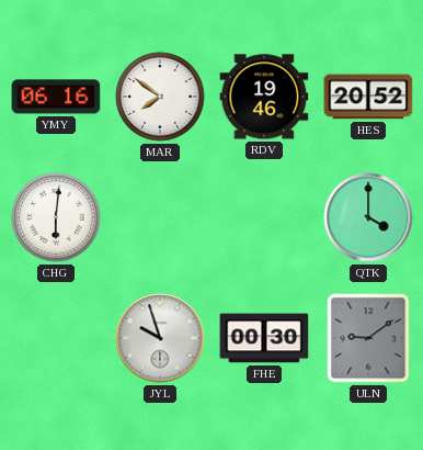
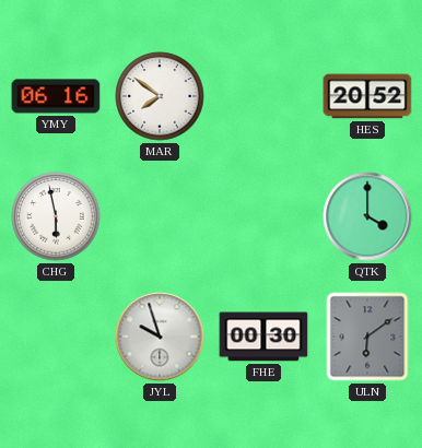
RDV: 19:46 -> none (264, 97)
CHG: 6:01 -> 5:58 (56, 216)
ULN: 9:09 -> 6:09 (367, 337)
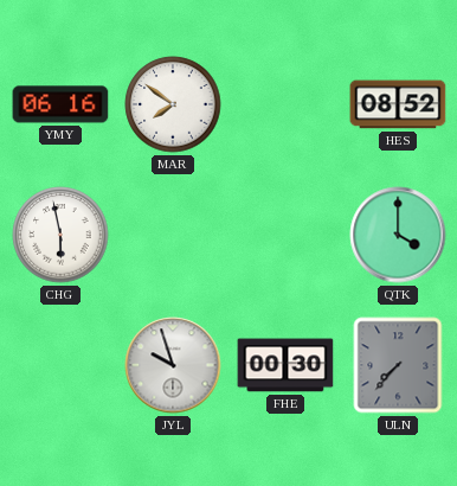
HES: 20:52 -> 08:52 (398, 104)
ULN: 6:09 -> 7:37 (398, 365)
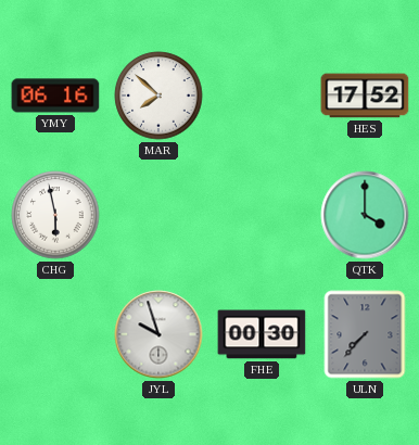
MAR: 7:51 -> 7:52 (158, 96)
HES: 08:52 -> 17:52 (365, 96)
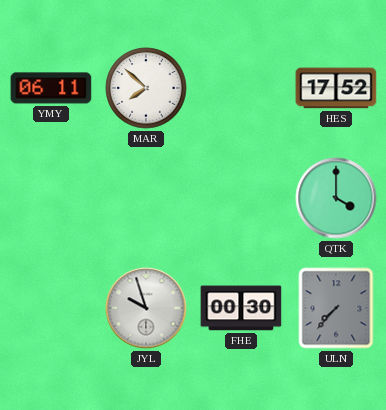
YMY: 06:16 -> 06:11 (51, 88)
CHG: 5:58 -> none (55, 215)
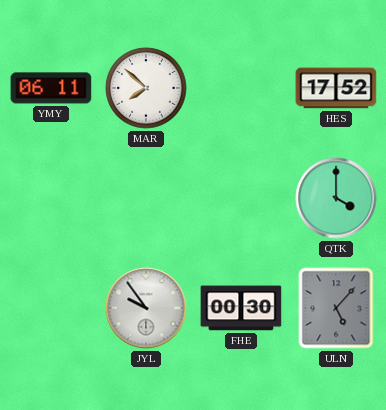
JYL: 9:57 -> 9:54 (146, 308)
ULN: 7:37 -> 5:07 (336, 308)
